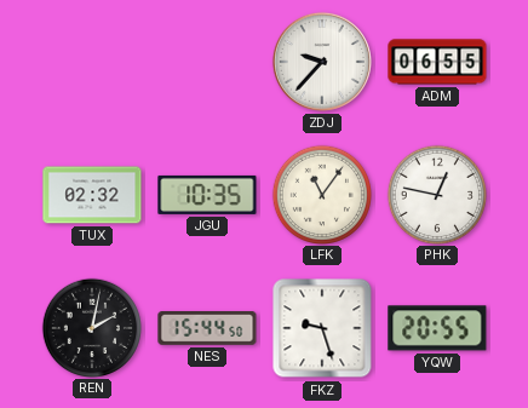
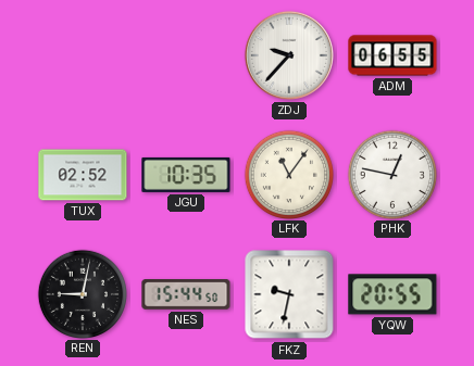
TUX: 02:32 -> 02:52 (83, 175)
REN: 2:02 -> 9:02 (82, 293)
FKZ: 9:27 -> 9:32 (289, 294)
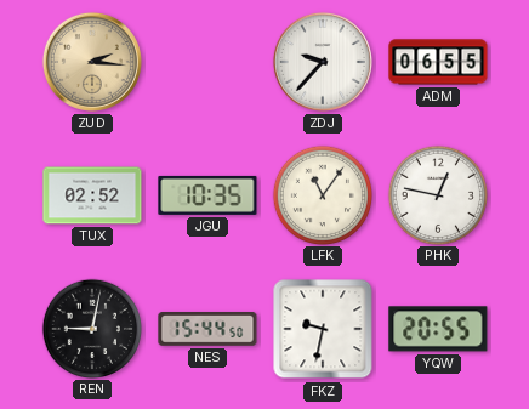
ZUD: none -> 2:16 (92, 62)
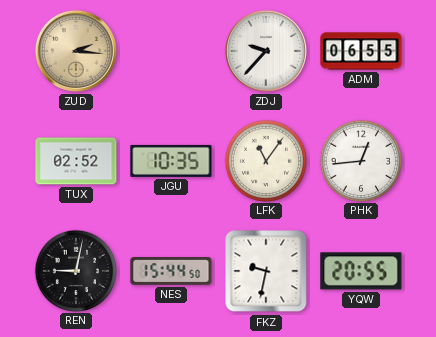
PHK: 12:47 -> 12:44 (360, 160)
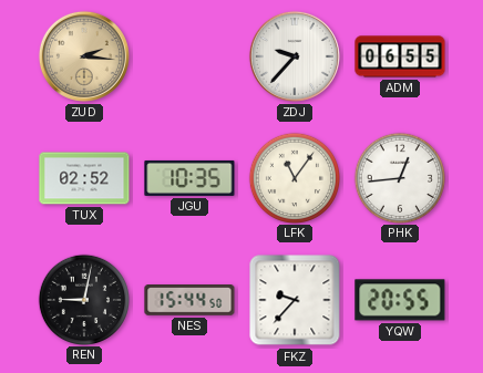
FKZ: 9:32 -> 9:37 (295, 300)
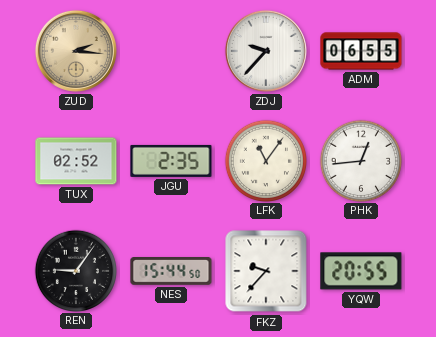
JGU: 10:35 -> 2:35 (171, 161)
REN: 9:02 -> 9:06 (75, 270)
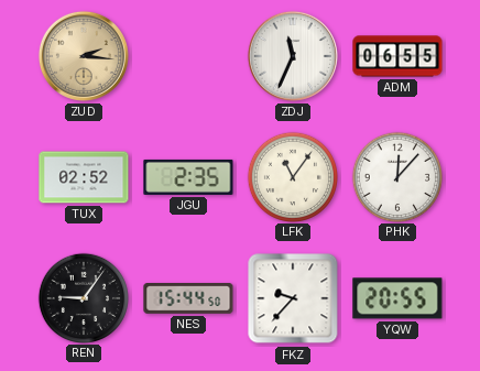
ZDJ: 9:37 -> 11:34 (293, 56)
PHK: 12:44 -> 12:07 (396, 176)
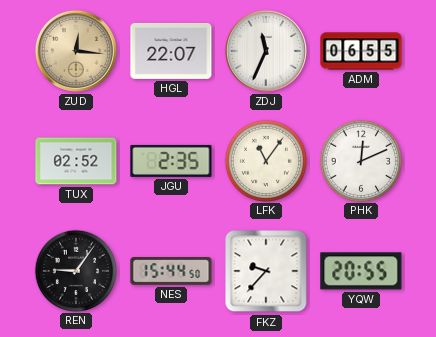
ZUD: 2:16 -> 12:16 (76, 51)
HGL: none -> 22:07 (171, 51)
PHK: 12:07 -> 12:11 (360, 160)
